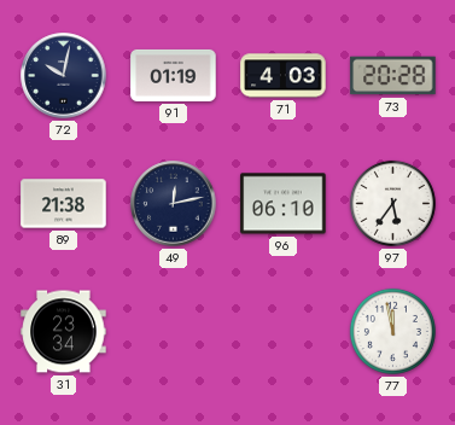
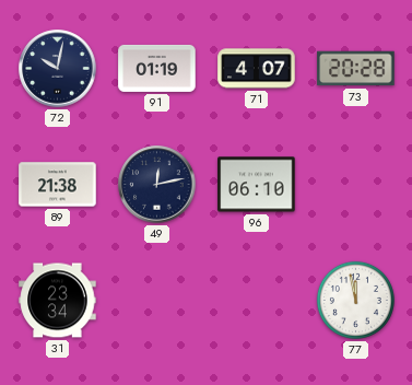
71: 4:03 -> 4:07 (257, 69)
97: 5:36 -> none (392, 203)
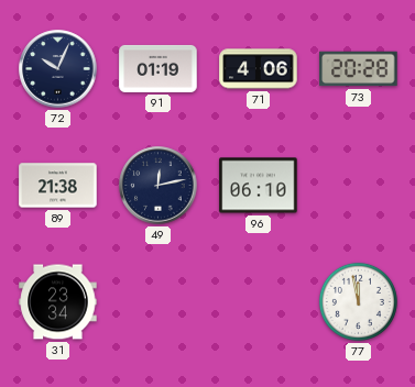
72: 10:02 -> 10:04 (58, 69)
71: 4:07 -> 4:06 (259, 69)
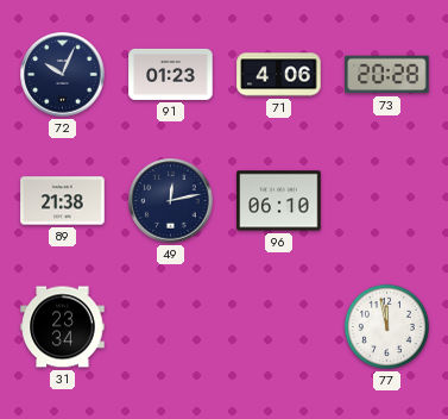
91: 01:19 -> 01:23 (171, 74)
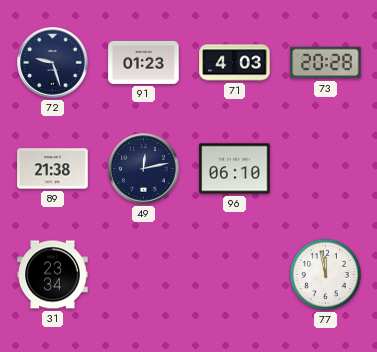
72: 10:04 -> 9:27 (53, 63)
71: 4:06 -> 4:03 (235, 63)
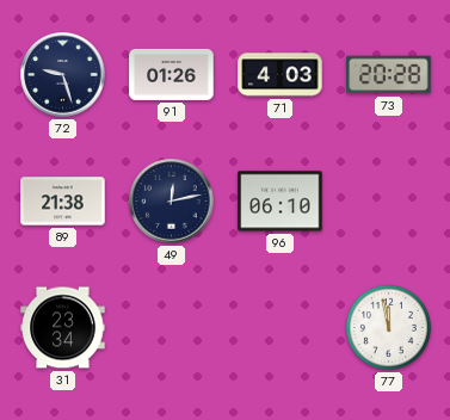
91: 01:23 -> 01:26 (172, 74)
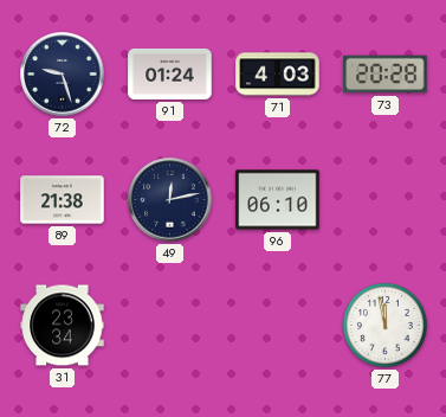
91: 01:26 -> 01:24 (170, 73)
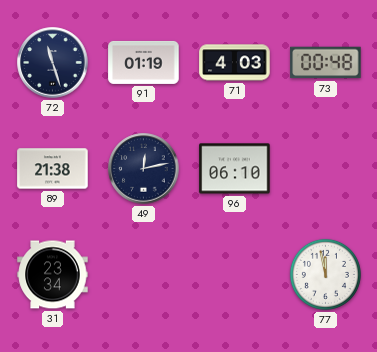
72: 9:27 -> 11:27 (53, 63)
91: 01:24 -> 01:19 (144, 62)
73: 20:28 -> 00:48 (326, 63)
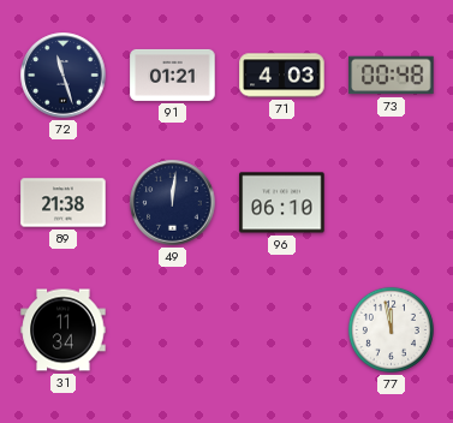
91: 01:19 -> 01:21 (173, 75)
49: 12:13 -> 12:01 (173, 203)
31: 23:34 -> 11:34 (64, 330)
